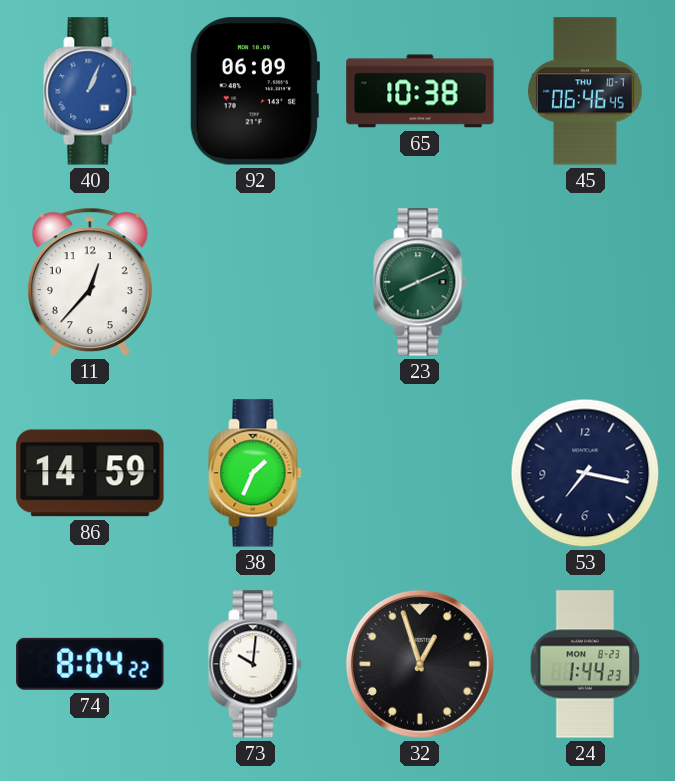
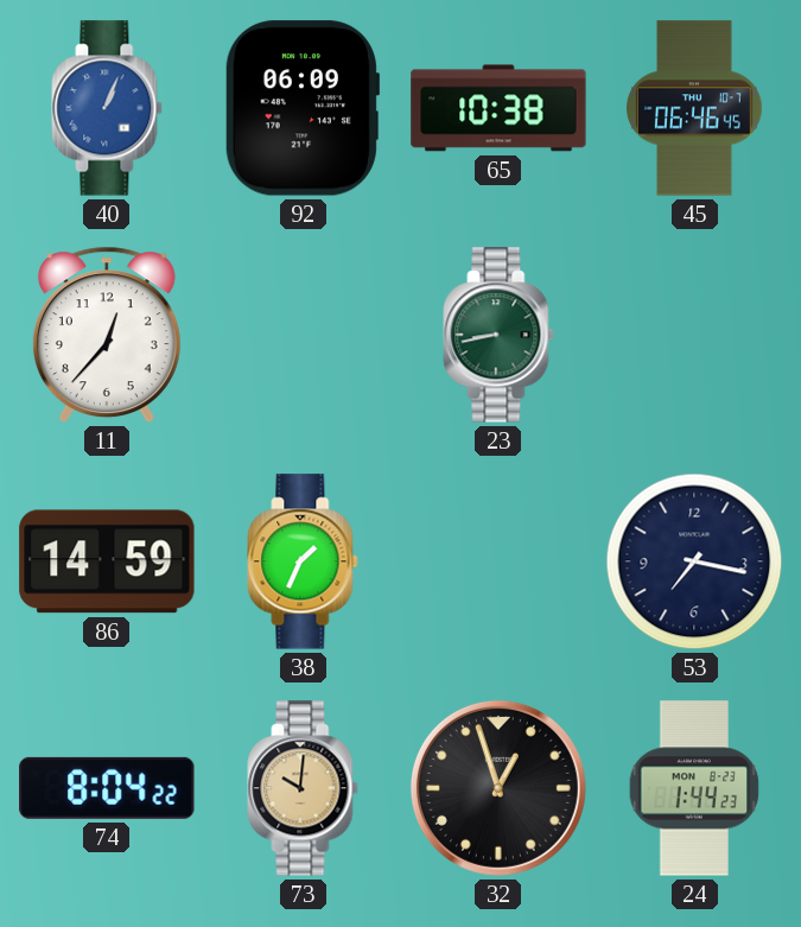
23: 8:11 -> 8:43 (498, 335)
73 dial: white -> champagne (303, 788)
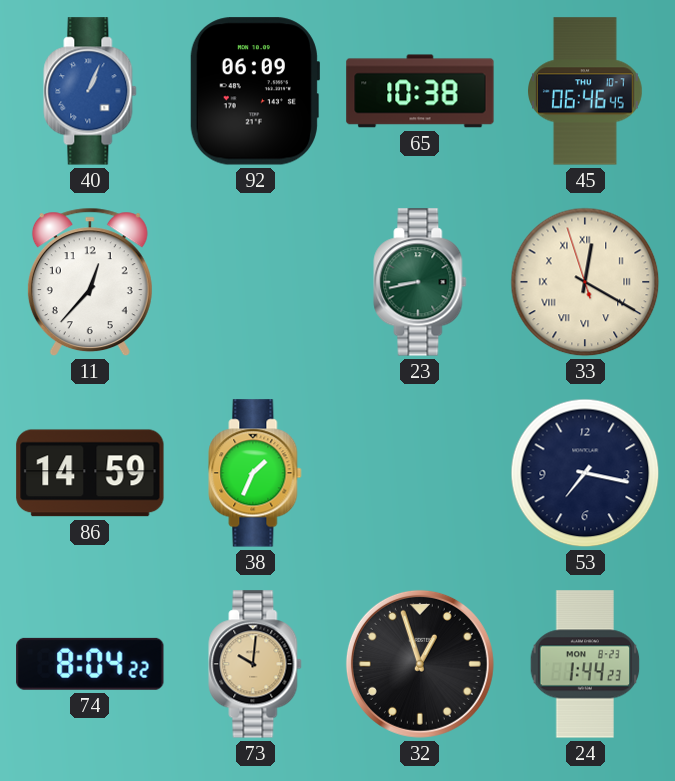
33: none -> 12:19 (585, 282)
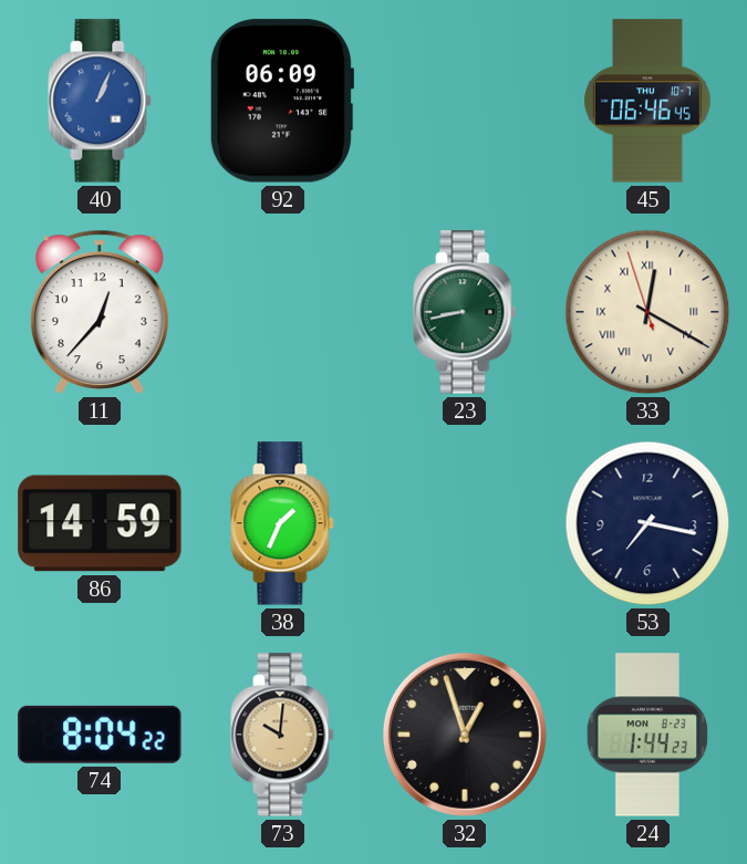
65: 10:38 -> none (420, 91)
